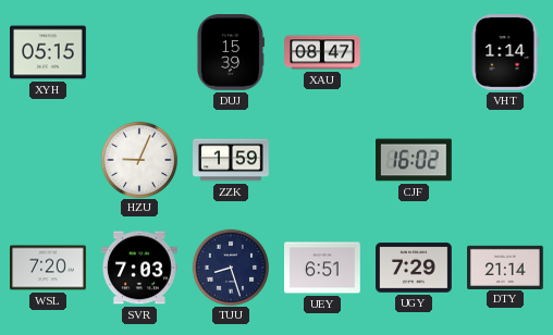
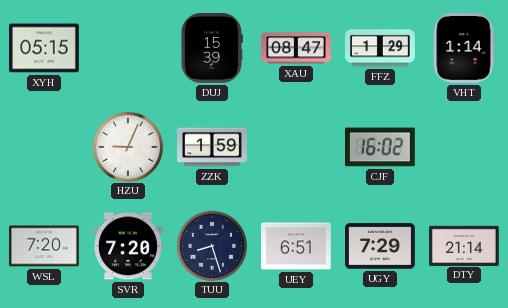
FFZ: none -> 1:29 (380, 48)
SVR: 7:03 -> 7:20 (129, 246)
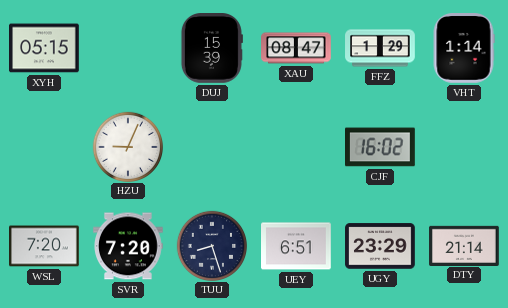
ZZK: 1:59 -> none (212, 147)
UGY: 7:29 -> 23:29 (380, 246)
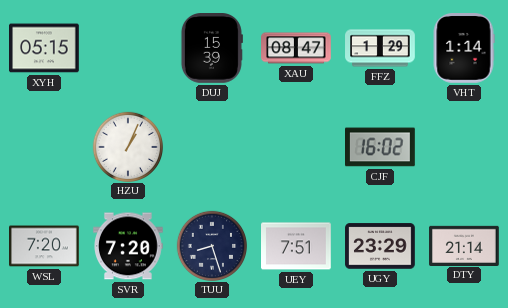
HZU: 9:04 -> 1:04 (127, 146)
UEY: 6:51 -> 7:51 (297, 246)
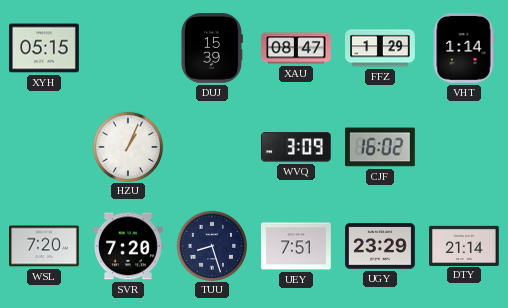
WVQ: none -> 3:09 (296, 147)
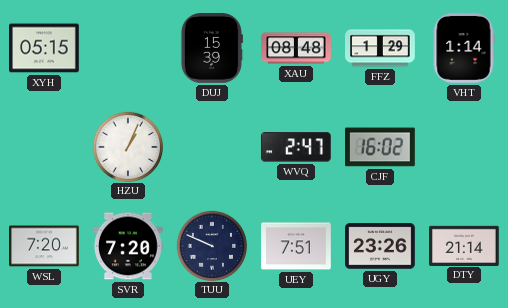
XAU: 08:47 -> 08:48 (296, 48)
WVQ: 3:09 -> 2:47 (296, 147)
TUU: 8:27 -> 9:49 (211, 245)
UGY: 23:29 -> 23:26 (380, 246)
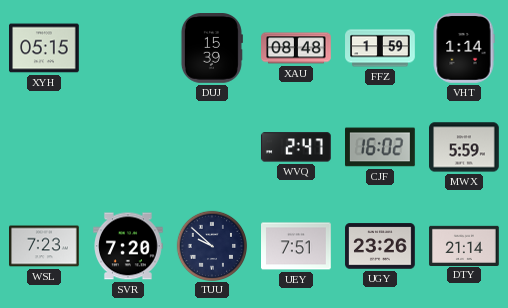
FFZ: 1:29 -> 1:59 (380, 48)
HZU: 1:04 -> none (127, 146)
MWX: none -> 5:59 (464, 147)
WSL: 7:20 -> 7:23 (45, 246)
TUU: 9:49 -> 9:52 (211, 245)
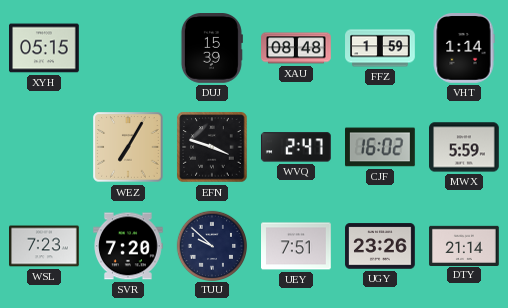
WEZ: none -> 7:05 (128, 147)
EFN: none -> 3:48 (212, 147)
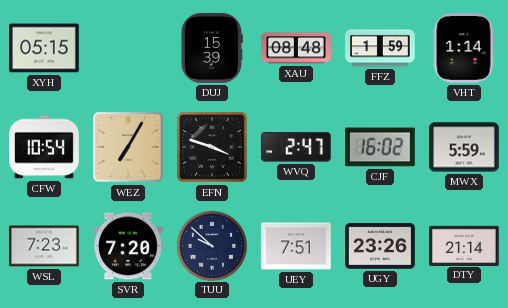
CFW: none -> 10:54 (44, 147)
